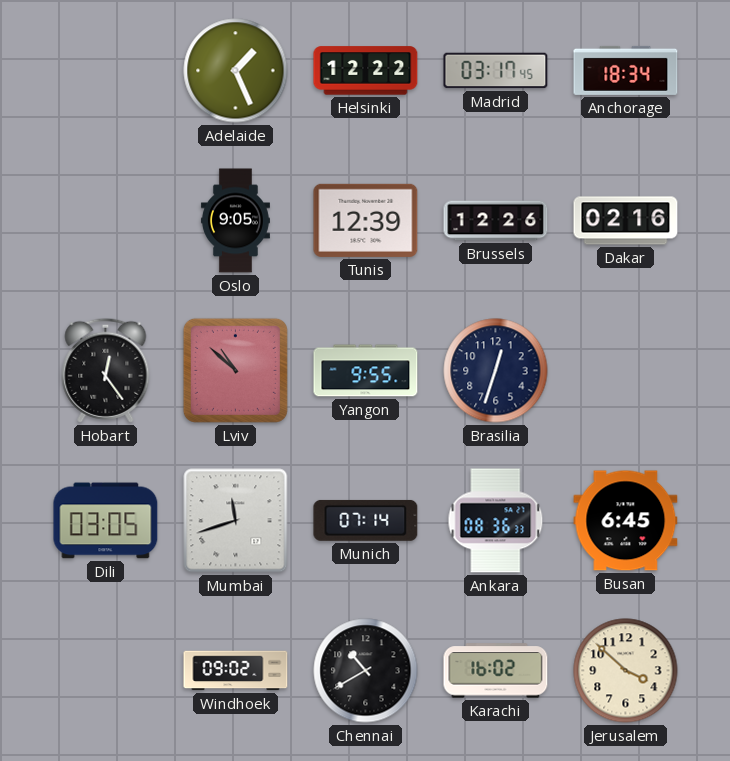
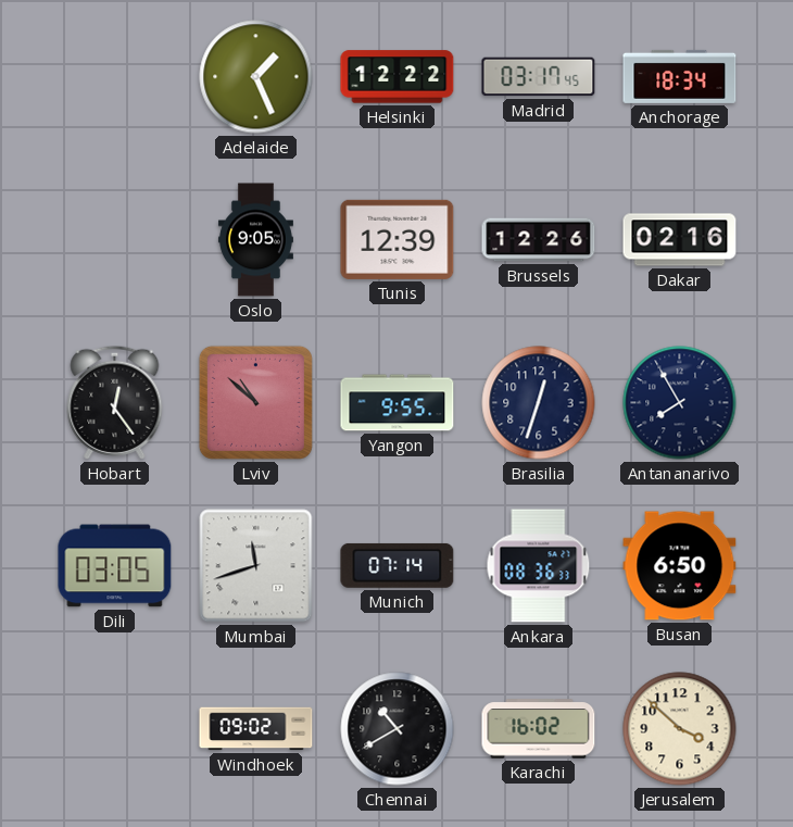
Antananarivo: none -> 7:55 (680, 403)
Busan: 6:45 -> 6:50 (680, 566)
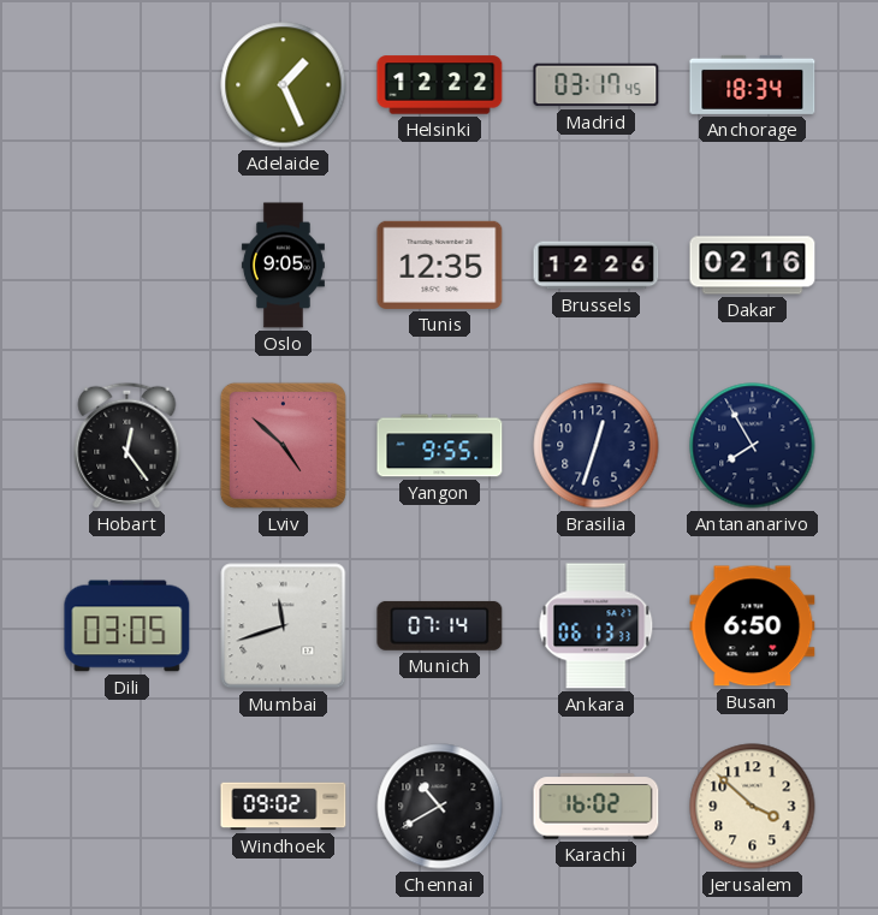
Tunis: 12:39 -> 12:35 (440, 265)
Lviv: 10:52 -> 4:52 (283, 445)
Ankara: 08:36 -> 06:13 (597, 626)
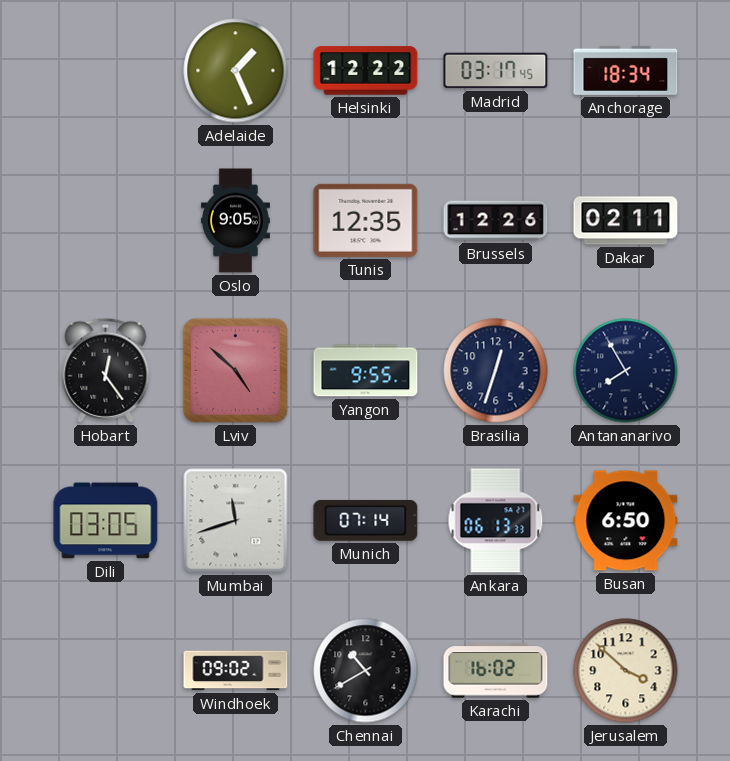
Dakar: 02:16 -> 02:11 (626, 221)
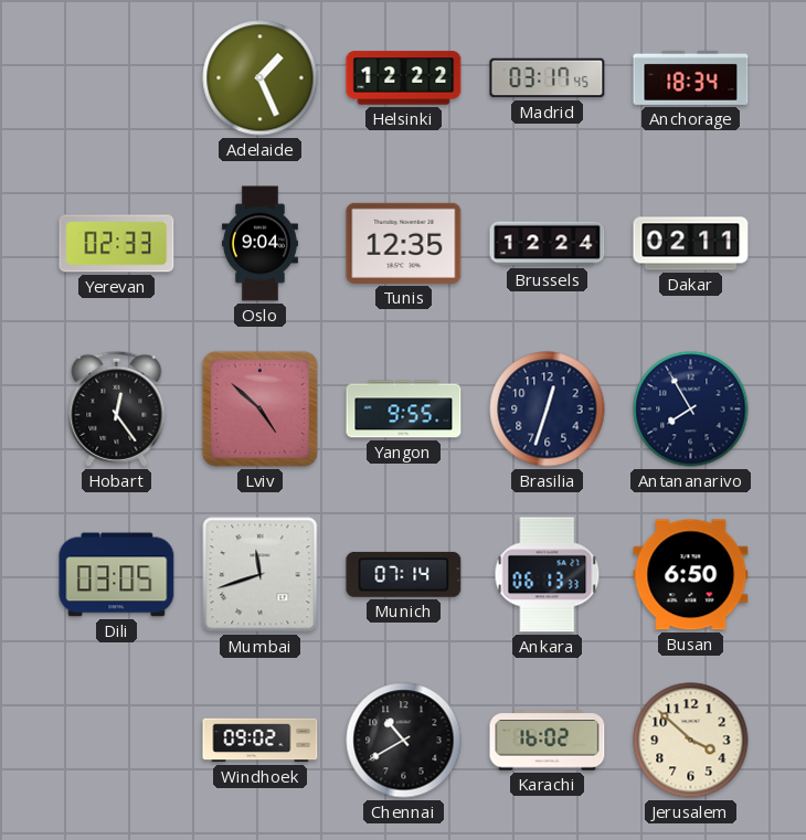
Yerevan: none -> 02:33 (117, 244)
Oslo: 9:05 -> 9:04 (259, 244)
Brussels: 12:26 -> 12:24 (548, 244)
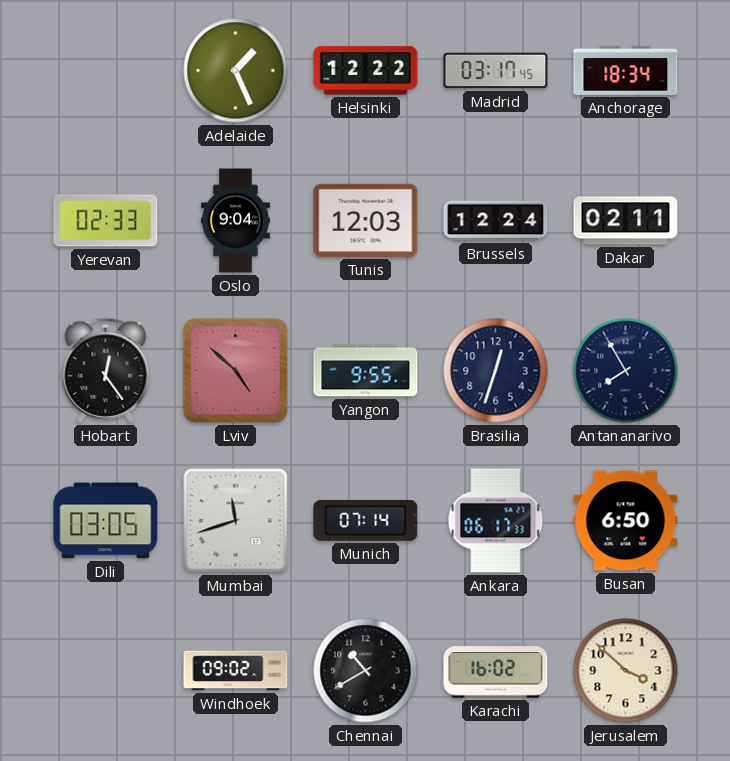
Tunis: 12:35 -> 12:03 (366, 220)
Ankara: 06:13 -> 06:17 (496, 521)
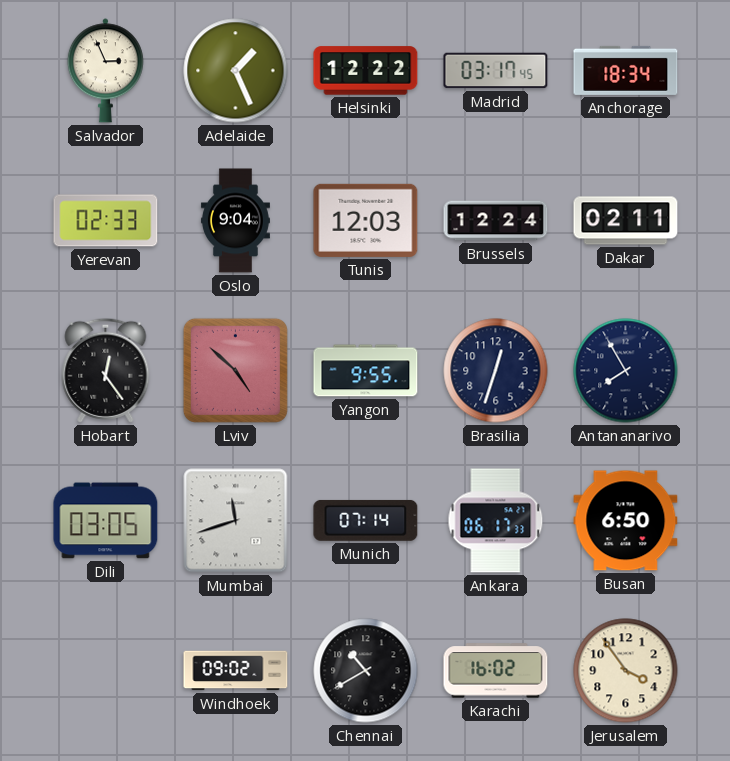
Salvador: none -> 2:56 (105, 71)
Jerusalem: 3:52 -> 3:54 (626, 671)
